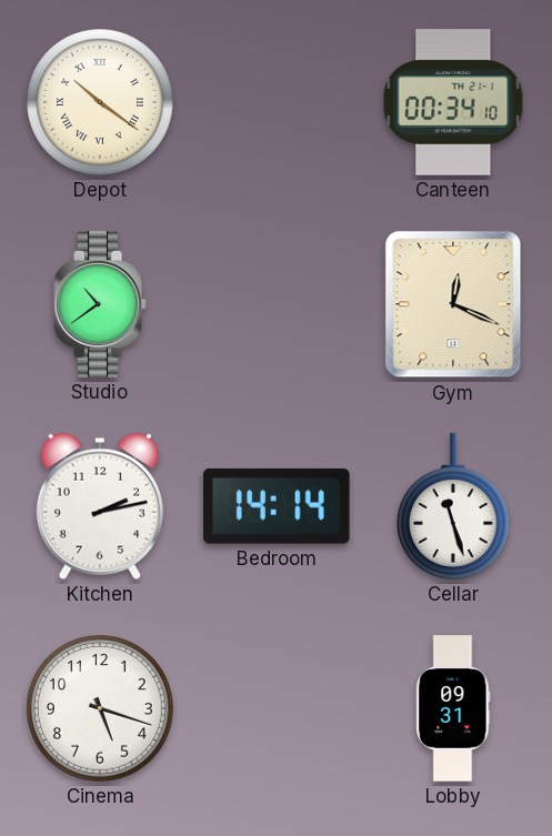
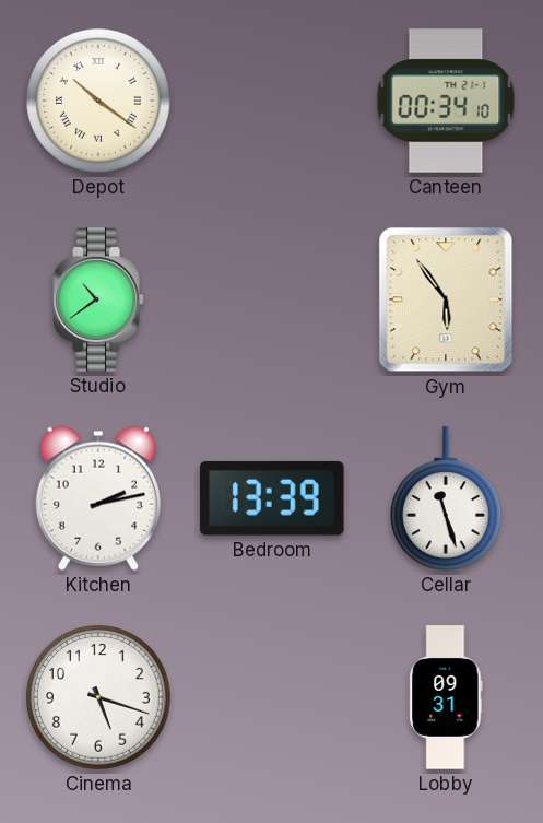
Gym: 12:19 -> 5:54 (446, 299)
Bedroom: 14:14 -> 13:39 (273, 498)
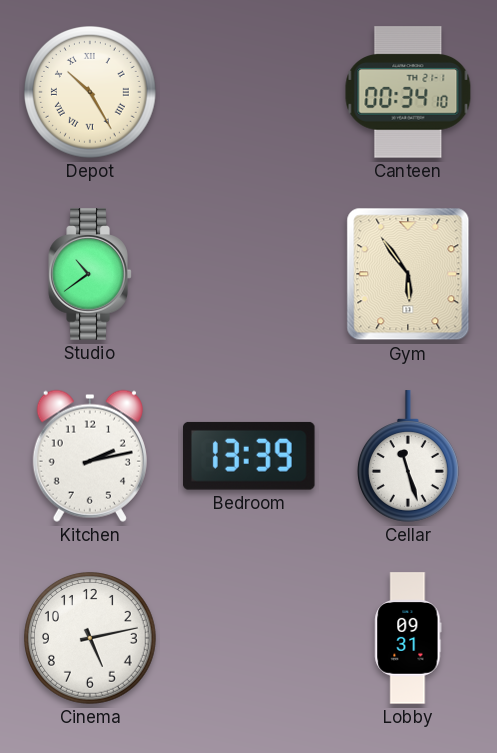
Depot: 10:21 -> 10:25 (91, 93)
Cinema: 5:18 -> 5:13 (91, 639)
